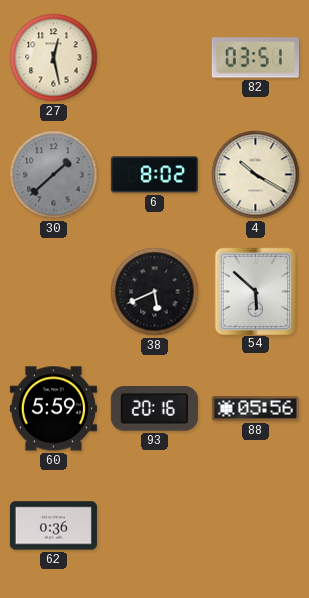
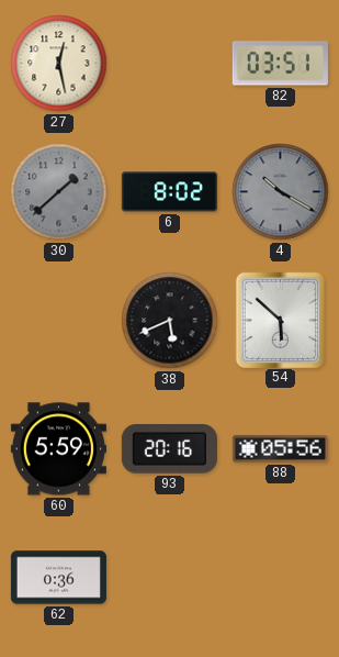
4 dial: cream -> grey (281, 192)
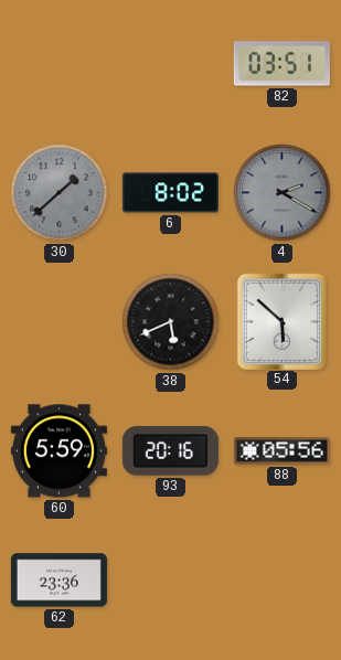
27: 12:28 -> none (59, 64)
4: 10:20 -> 2:20 (283, 193)
62: 0:36 -> 23:36 (58, 581)
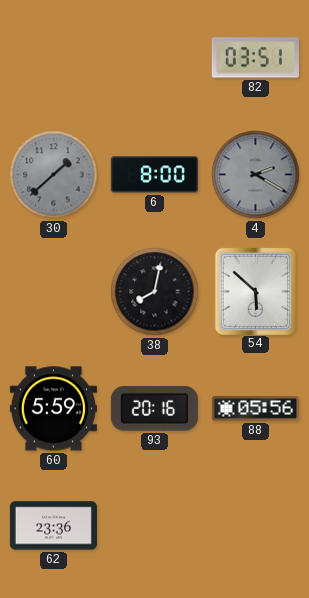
6: 8:02 -> 8:00 (154, 175)
38: 5:41 -> 8:02 (155, 292)
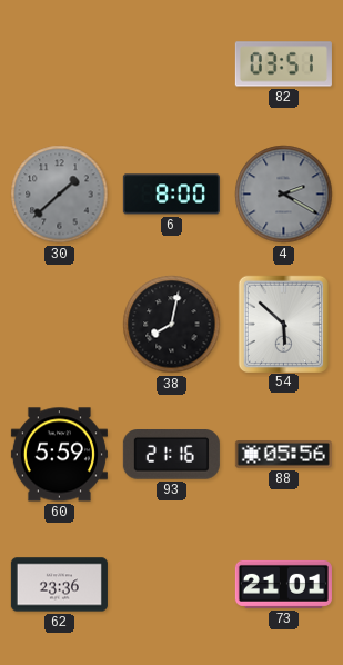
93: 20:16 -> 21:16 (171, 455)
73: none -> 21:01 (283, 584)
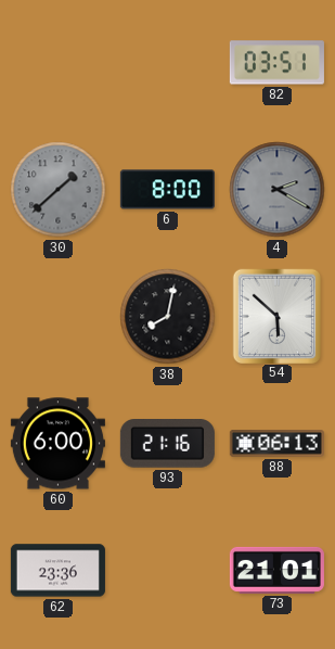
60: 5:59 -> 6:00 (57, 444)
88: 05:56 -> 06:13 (276, 444)
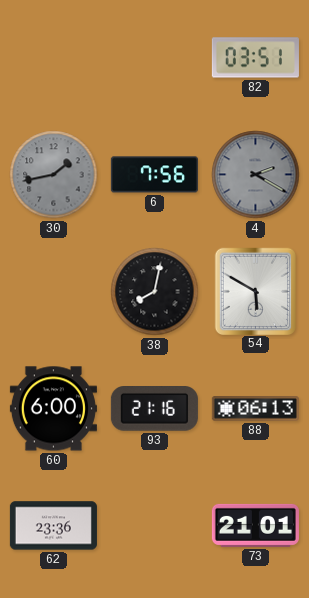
30: 1:38 -> 1:43 (54, 175)
6: 8:00 -> 7:56 (154, 175)
54: 5:52 -> 5:50 (255, 291)
